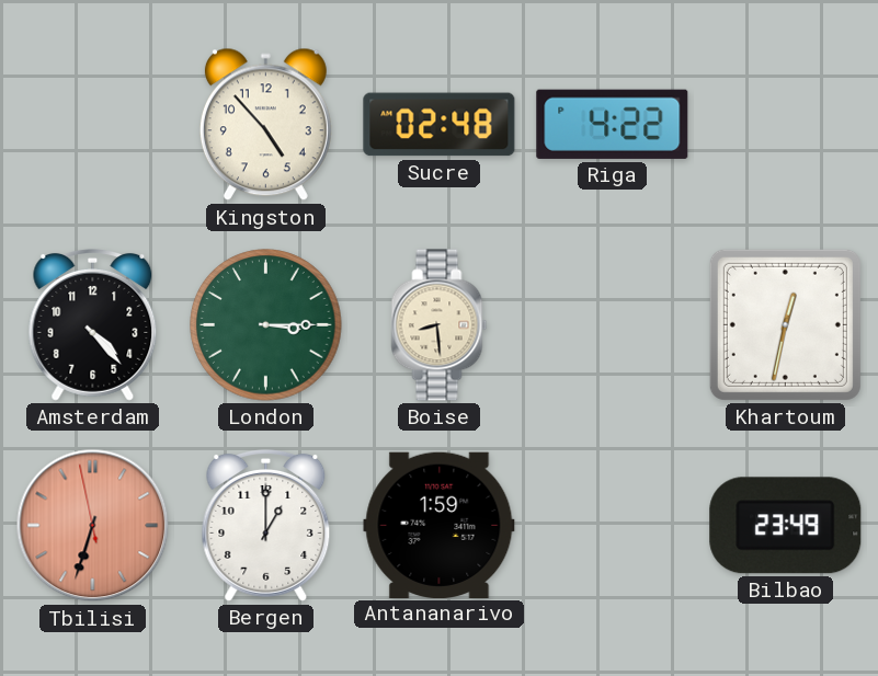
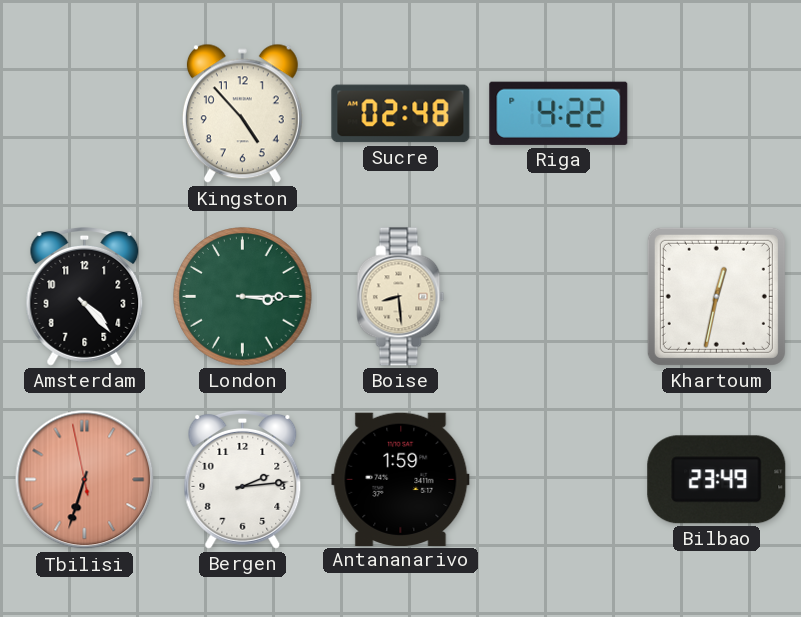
Bergen: 1:00 -> 2:14 (243, 479)
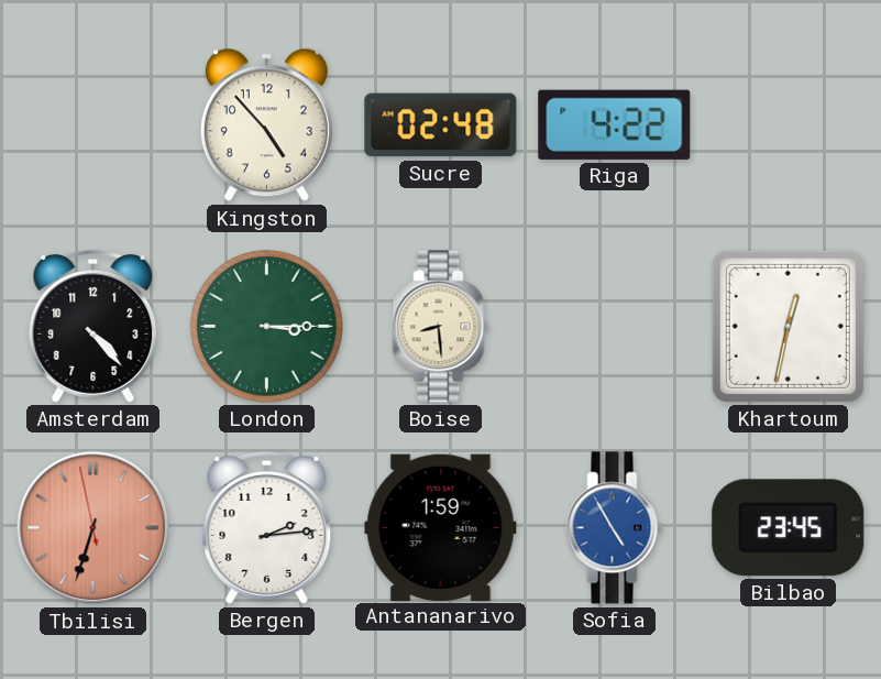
Sofia: none -> 4:55 (615, 528)
Bilbao: 23:49 -> 23:45 (789, 528)
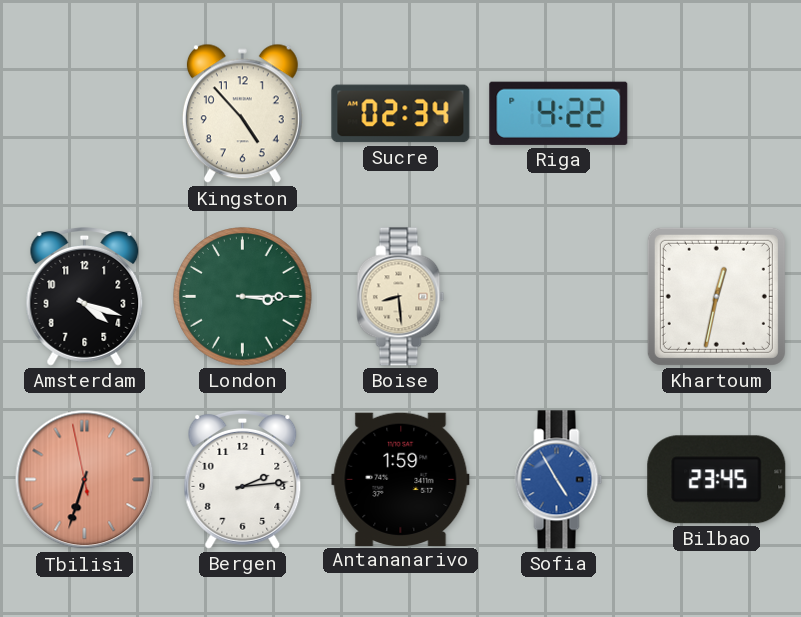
Sucre: 02:48 -> 02:34 (401, 114)
Amsterdam: 4:23 -> 4:18 (85, 296)
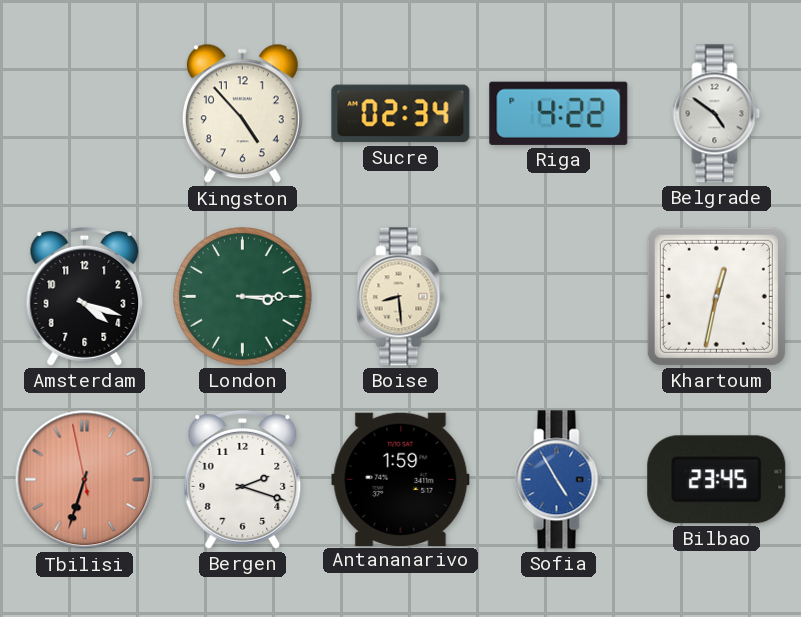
Belgrade: none -> 4:51 (717, 114)
Bergen: 2:14 -> 2:18 (243, 479)
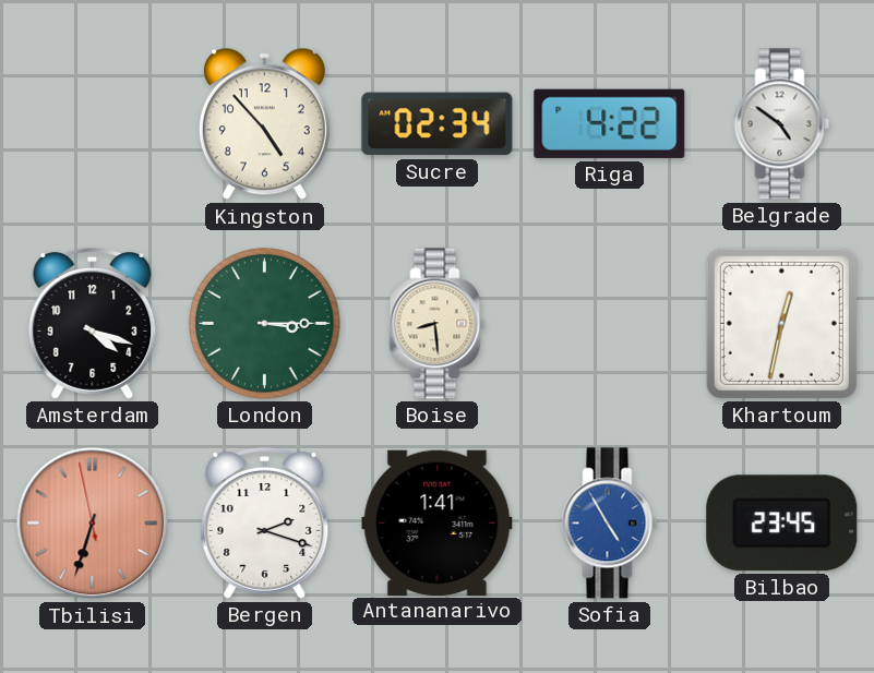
Antananarivo: 1:59 -> 1:41 (438, 522)
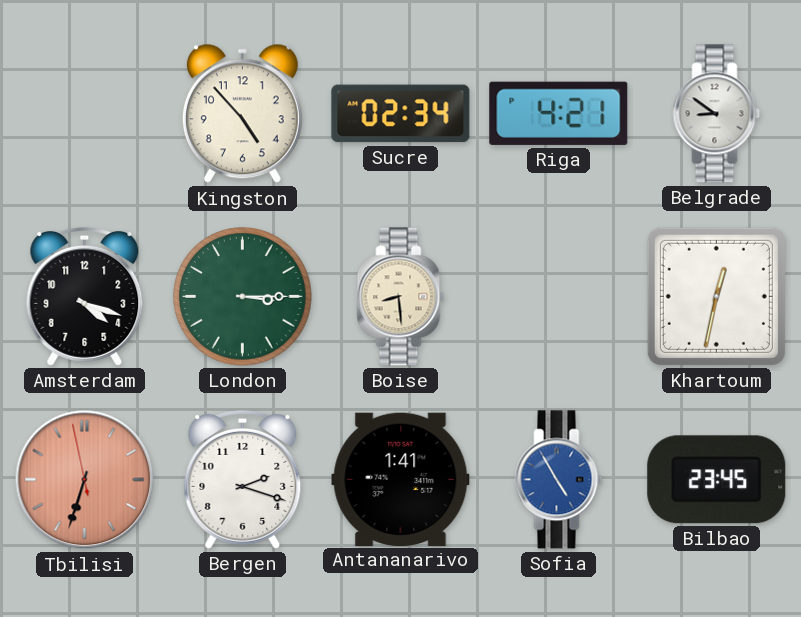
Riga: 4:22 -> 4:21 (559, 113)
Belgrade: 4:51 -> 8:51 (717, 114)
